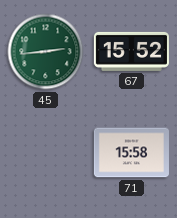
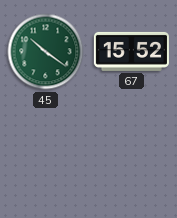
45: 2:44 -> 10:21 (46, 52)
71: 15:58 -> none (131, 153)
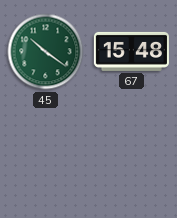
67: 15:52 -> 15:48 (131, 51)
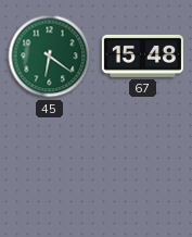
45: 10:21 -> 6:21 (50, 57)
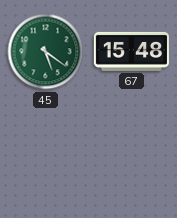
45: 6:21 -> 5:21 (46, 52)
